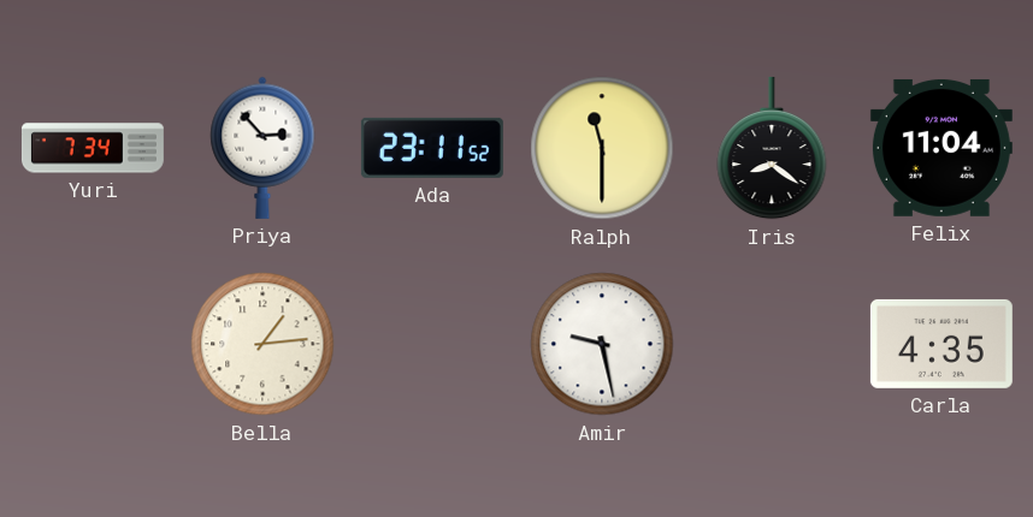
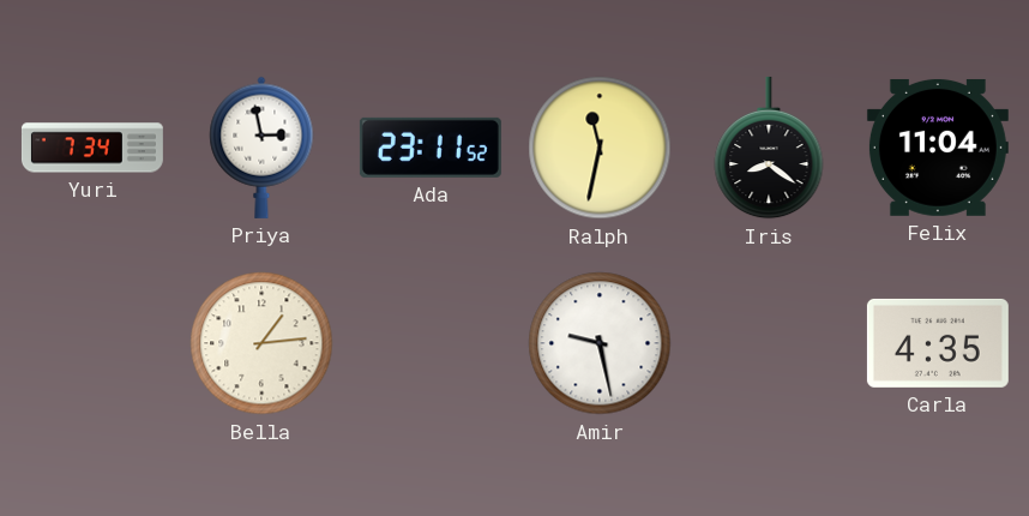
Priya: 2:53 -> 2:58 (261, 148)
Ralph: 11:30 -> 11:32 (600, 148)
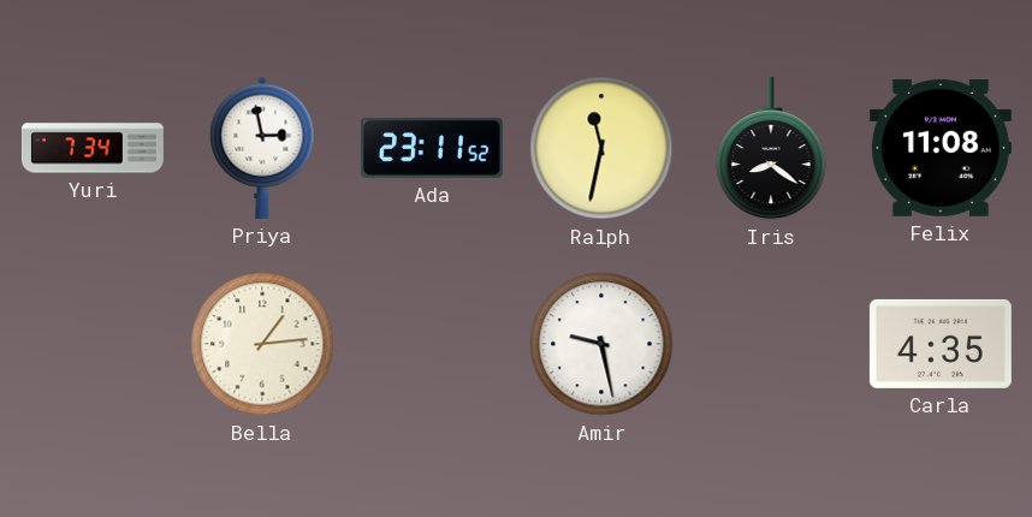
Felix: 11:04 -> 11:08 (941, 148)
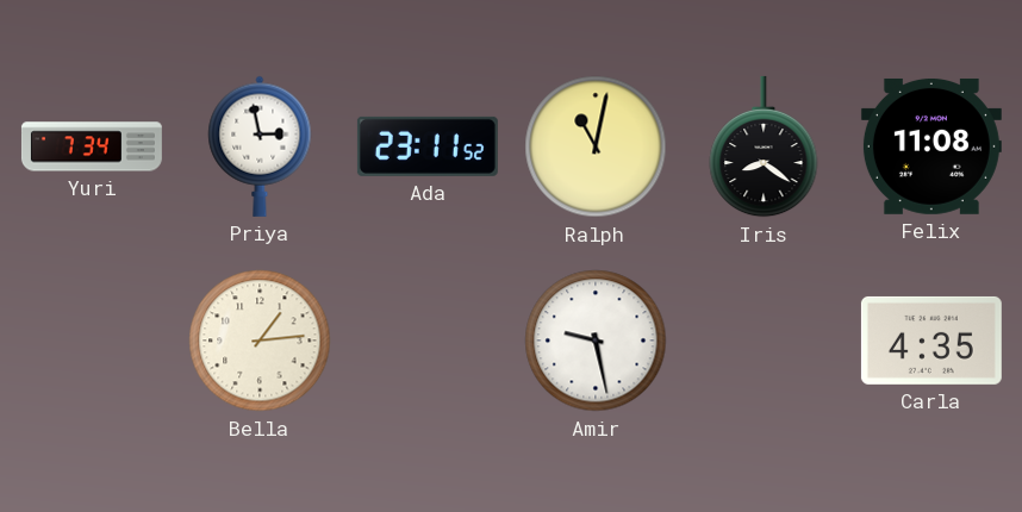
Ralph: 11:32 -> 11:02 (596, 146)
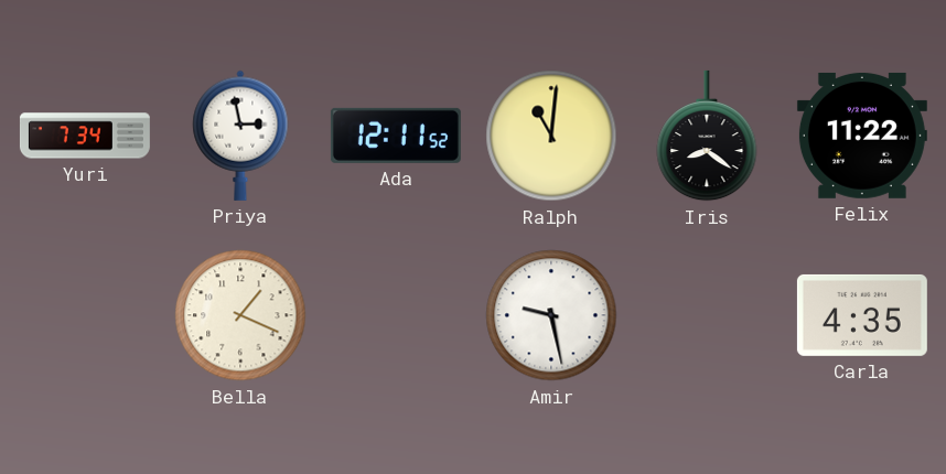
Ada: 23:11 -> 12:11 (396, 136)
Ralph: 11:02 -> 11:01 (551, 136)
Felix: 11:08 -> 11:22 (862, 136)
Bella: 1:14 -> 1:19 (240, 315)
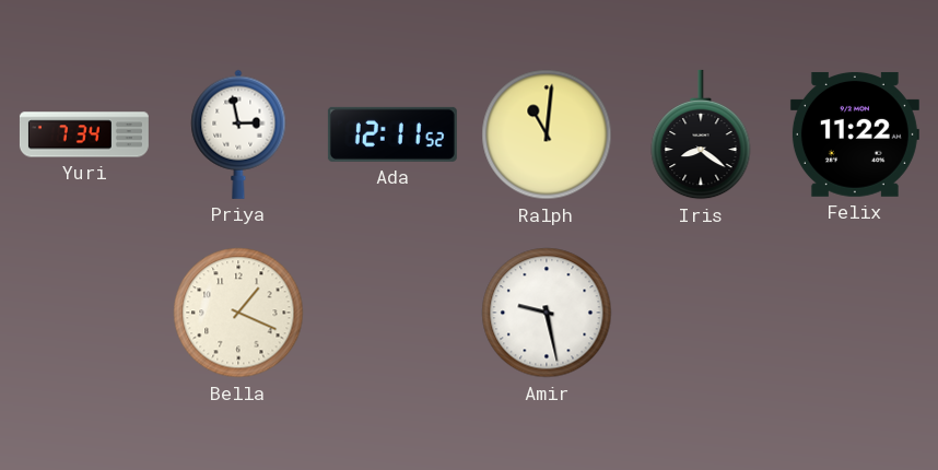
Carla: 4:35 -> none (862, 315)
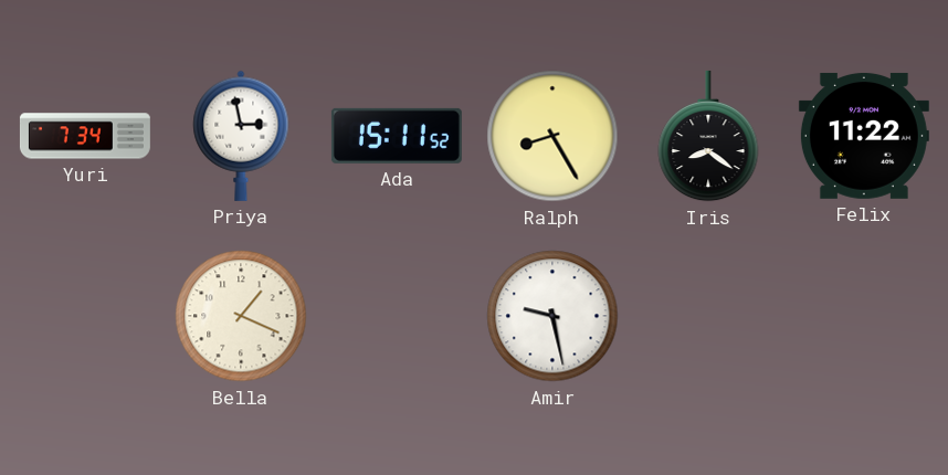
Ada: 12:11 -> 15:11 (397, 136)
Ralph: 11:01 -> 8:25 (552, 136)
